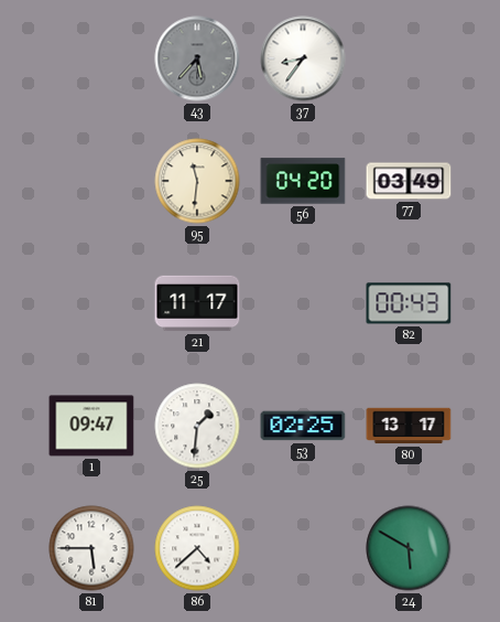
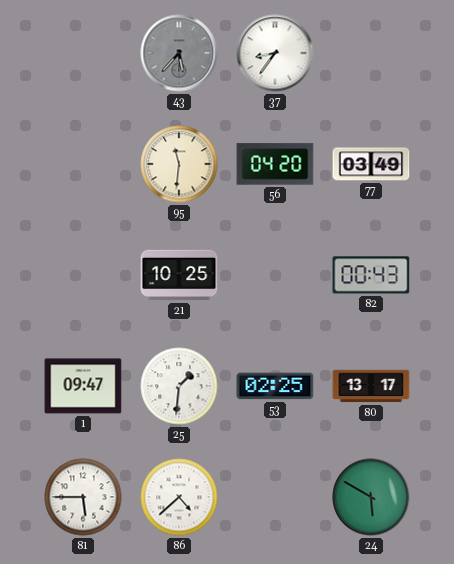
21: 11:17 -> 10:25 (179, 275)
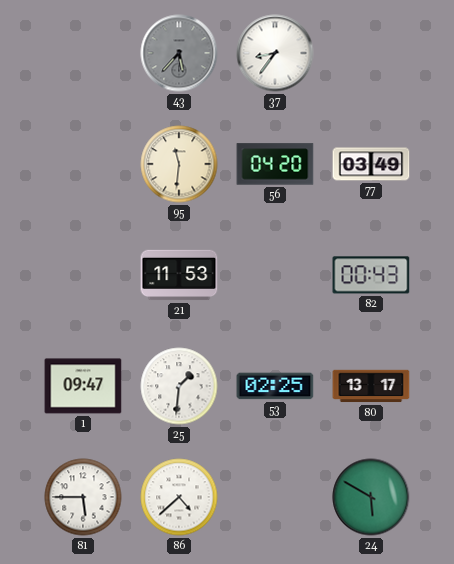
21: 10:25 -> 11:53 (179, 275)
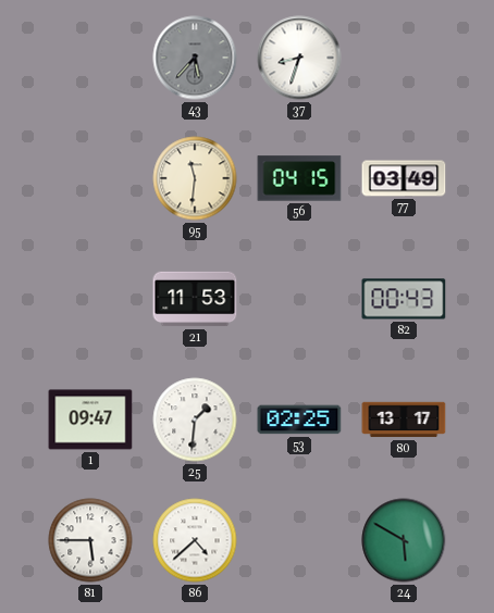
37: 8:36 -> 8:33 (299, 58)
56: 04:20 -> 04:15 (299, 178)
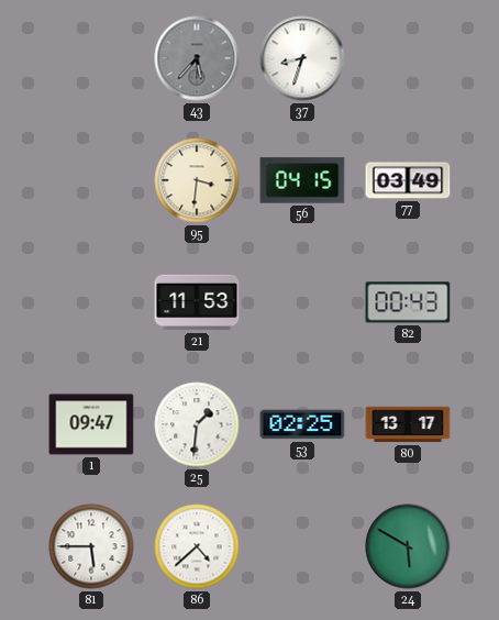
95: 11:31 -> 3:31 (197, 180)
